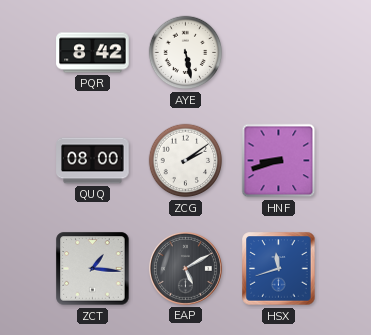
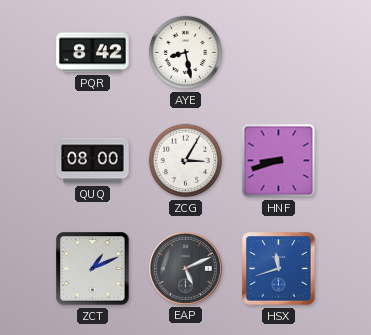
AYE: 5:28 -> 8:28 (186, 53)
ZCG: 2:09 -> 3:05 (186, 161)
ZCT: 1:16 -> 1:11 (93, 269)
EAP: 5:10 -> 5:11 (185, 268)
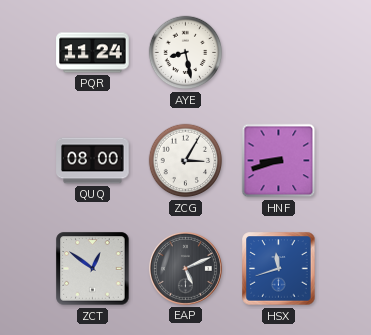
PQR: 8:42 -> 11:24 (93, 53)
ZCT: 1:11 -> 12:51 (93, 269)
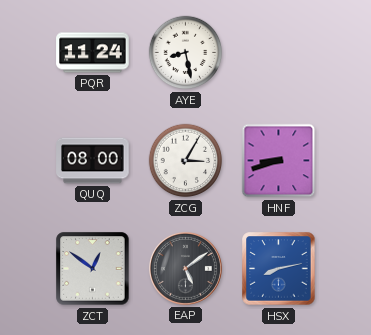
EAP: 5:11 -> 5:09 (185, 268)
HSX: 11:42 -> 8:13 (279, 269)
